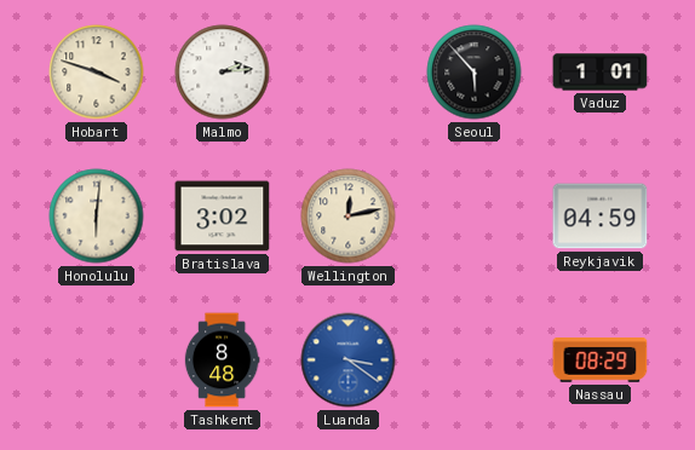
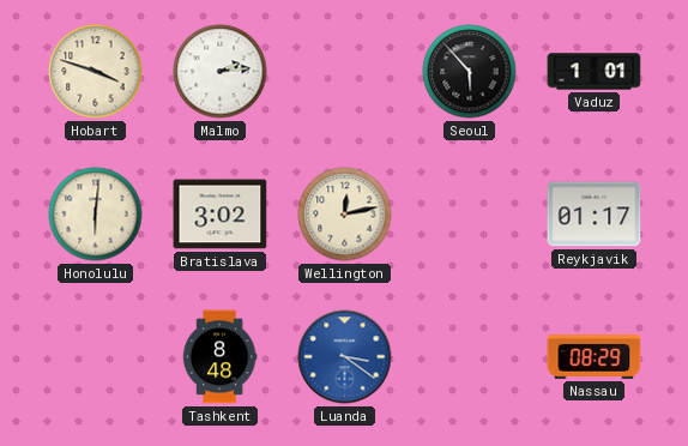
Reykjavik: 04:59 -> 01:17 (595, 215)
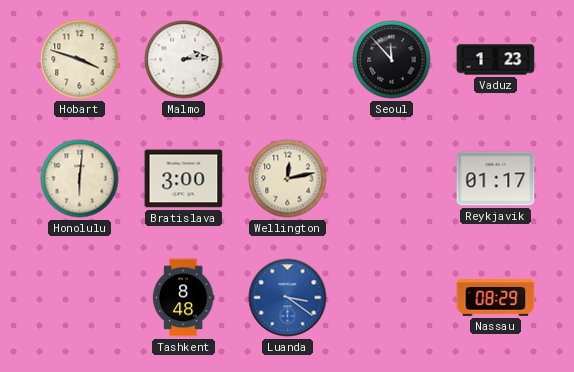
Seoul: 5:53 -> 11:53 (392, 60)
Vaduz: 1:01 -> 1:23 (496, 60)
Bratislava: 3:02 -> 3:00 (184, 179)
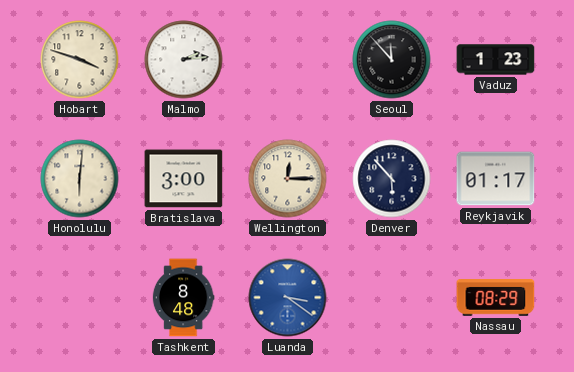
Wellington: 12:13 -> 12:15 (288, 179)
Denver: none -> 5:53 (392, 179)
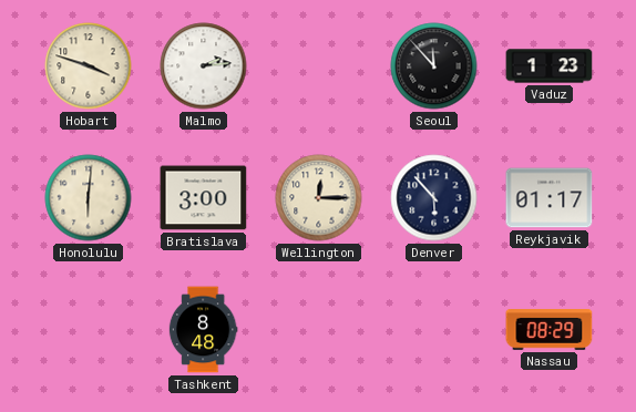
Luanda: 3:21 -> none (288, 298)
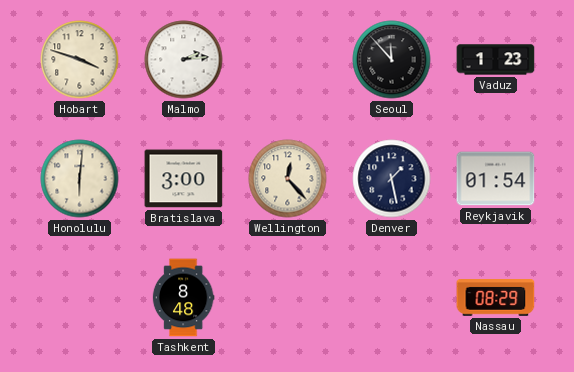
Wellington: 12:15 -> 12:23 (288, 179)
Denver: 5:53 -> 1:28 (392, 179)
Reykjavik: 01:17 -> 01:54 (496, 179)
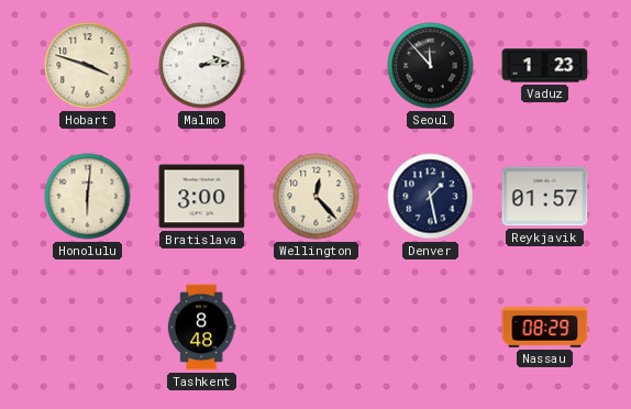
Reykjavik: 01:54 -> 01:57 (545, 197)
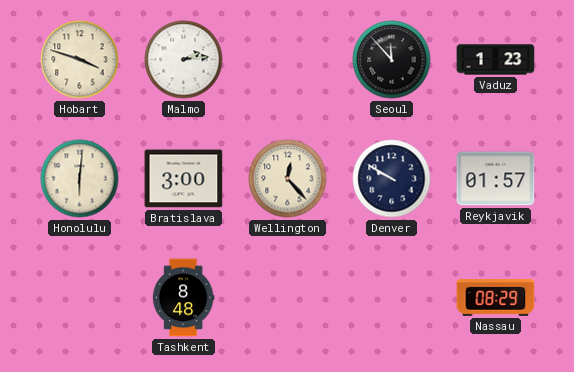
Denver: 1:28 -> 9:50 (392, 179)
